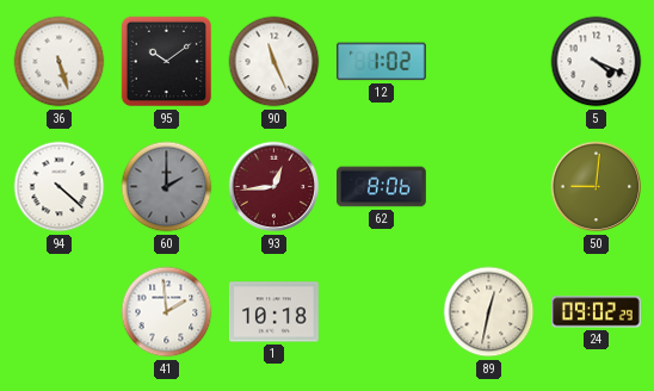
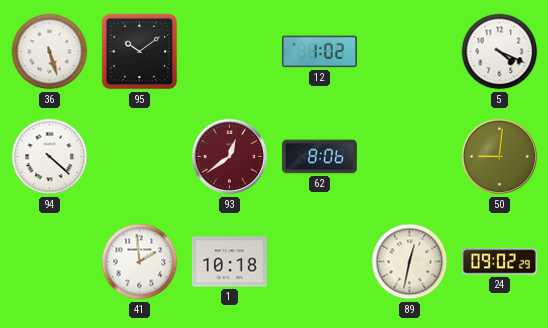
90: 11:26 -> none (274, 62)
60: 2:00 -> none (167, 187)
93: 12:44 -> 12:39 (230, 157)
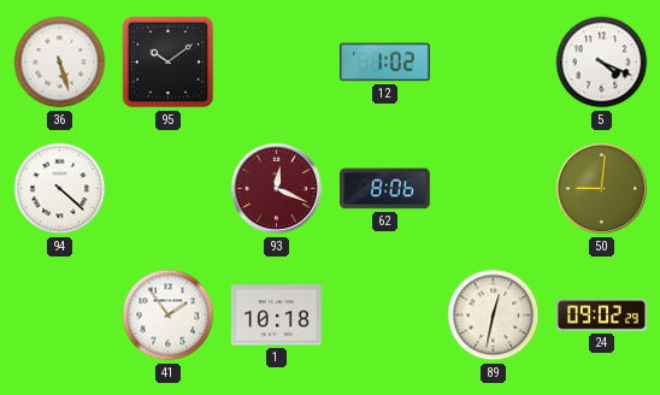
93: 12:39 -> 12:19 (277, 189)
41: 1:59 -> 1:54 (169, 316)
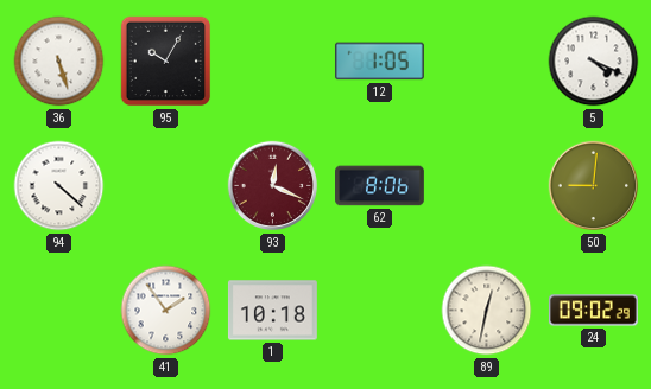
95: 10:09 -> 10:05 (166, 62)
12: 1:02 -> 1:05 (379, 62)
